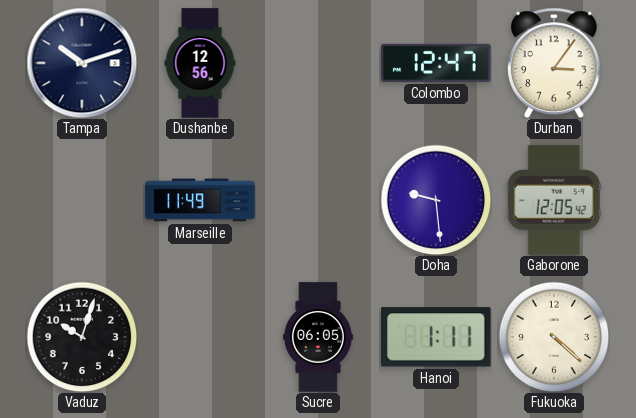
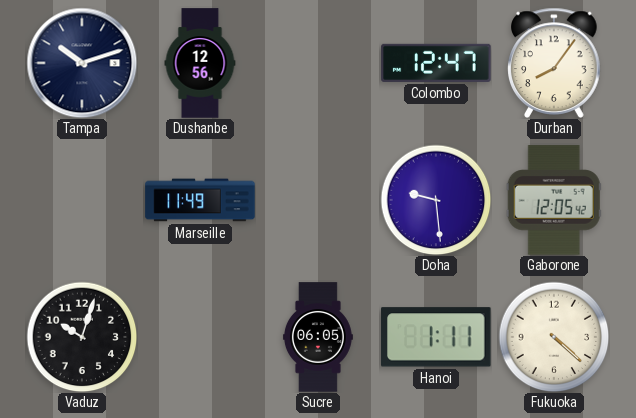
Durban: 3:06 -> 8:06 (555, 63)
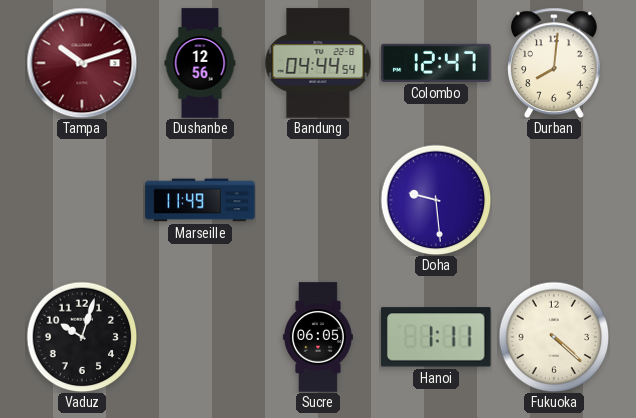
Tampa dial: navy -> burgundy (82, 63)
Bandung: none -> 04:44 (318, 63)
Durban: 8:06 -> 8:01 (555, 63)
Gaborone: 12:05 -> none (554, 200)
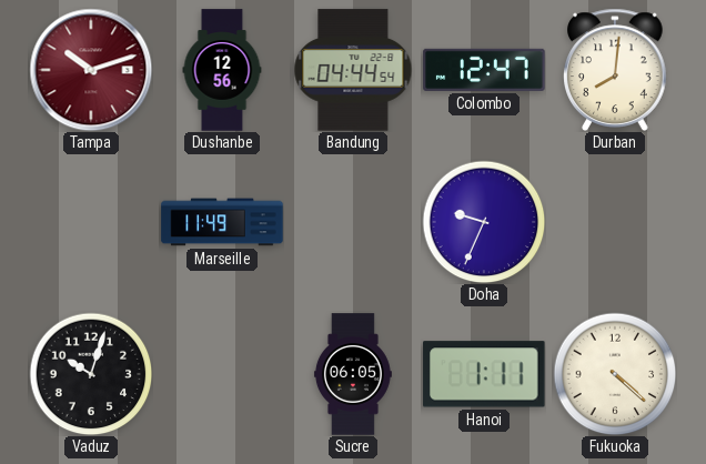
Doha: 9:29 -> 9:34 (484, 222)
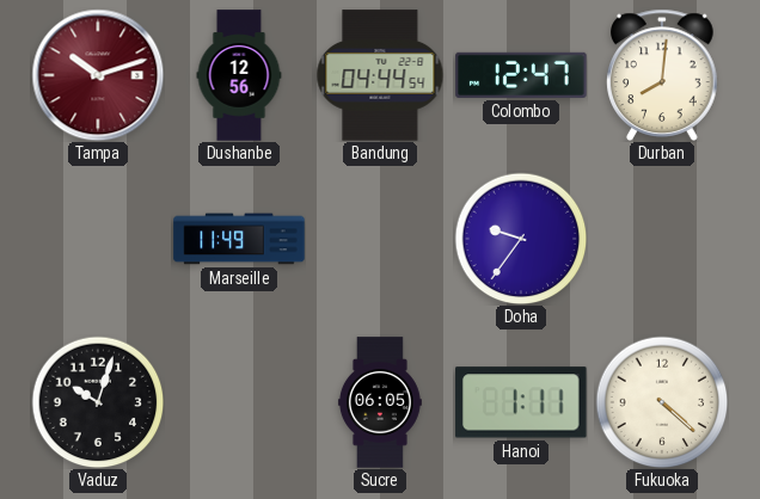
Doha: 9:34 -> 9:36 (521, 239)
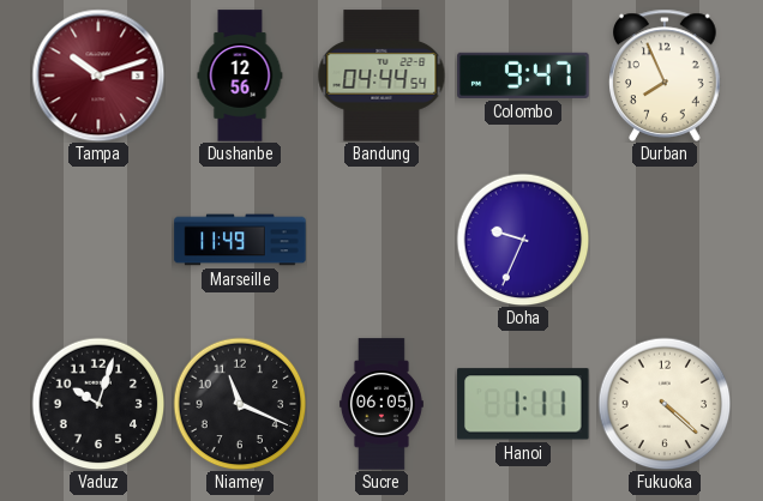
Colombo: 12:47 -> 9:47 (523, 76)
Durban: 8:01 -> 7:56 (666, 76)
Doha: 9:36 -> 9:34 (523, 240)
Niamey: none -> 11:19 (240, 404)
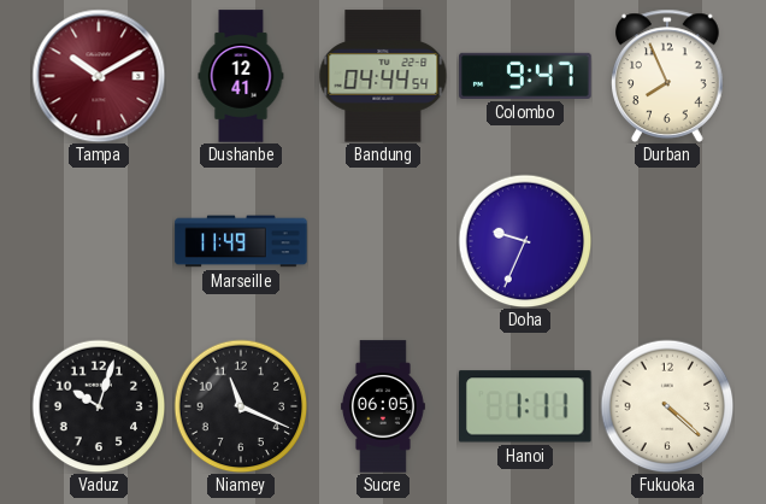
Tampa: 10:12 -> 10:10 (99, 76)
Dushanbe: 12:56 -> 12:41 (241, 76)
